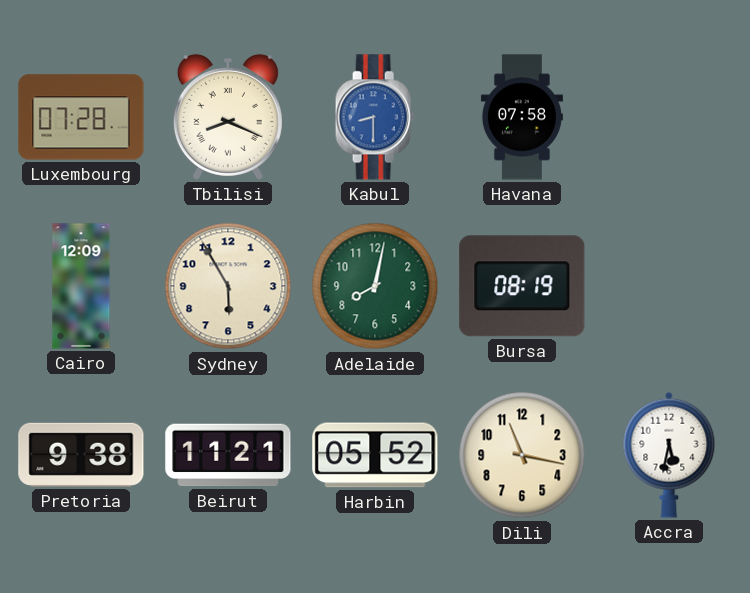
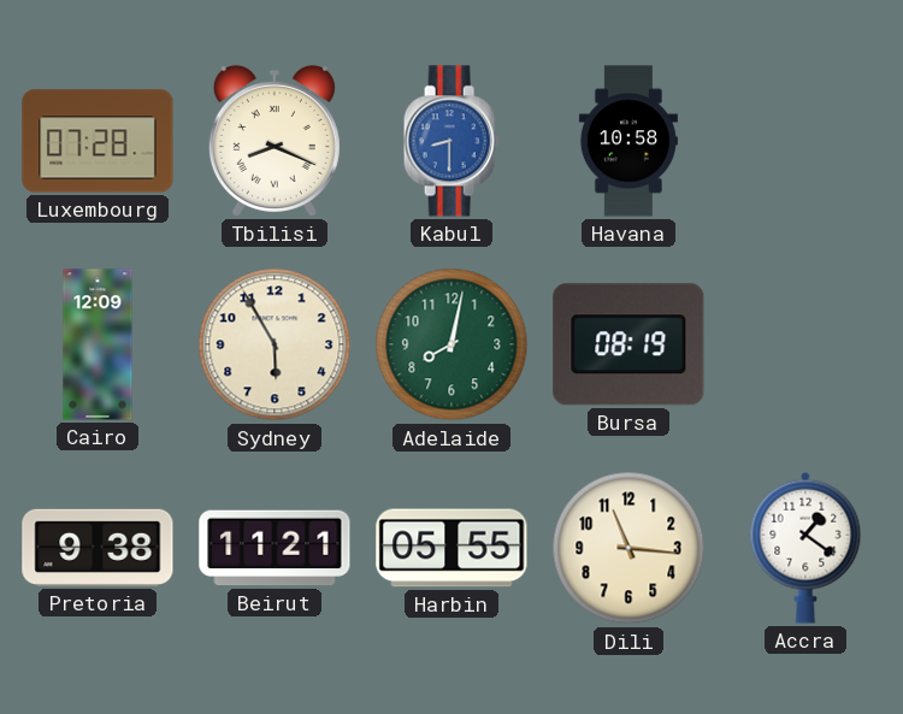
Havana: 07:58 -> 10:58 (628, 141)
Harbin: 05:52 -> 05:55 (451, 548)
Dili: 11:17 -> 11:16 (628, 548)
Accra: 5:32 -> 1:21 (805, 548)
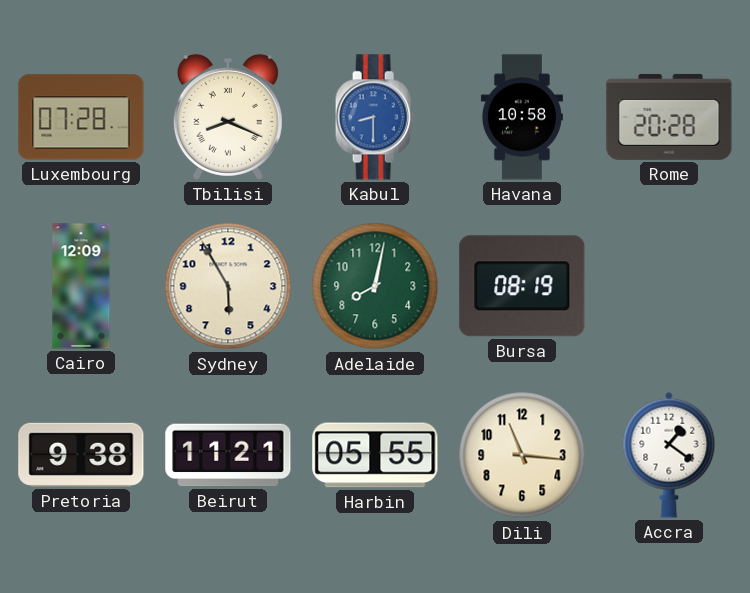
Rome: none -> 20:28 (669, 117)
